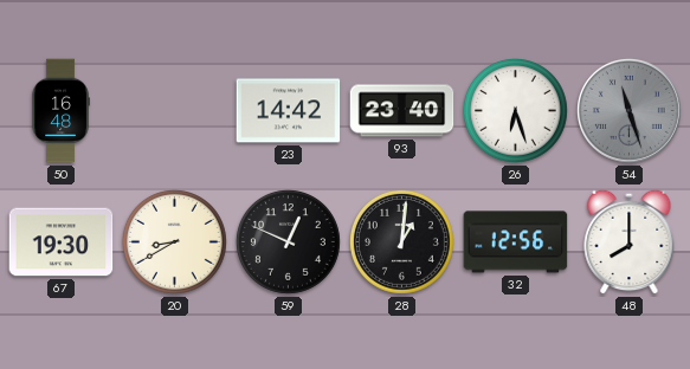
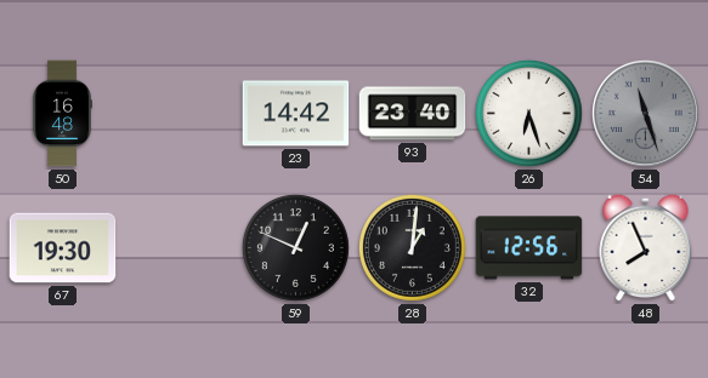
20: 8:40 -> none (174, 241)
48: 8:00 -> 7:56 (646, 247)
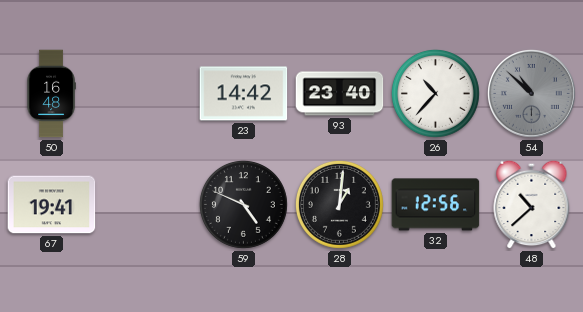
26: 6:27 -> 10:37 (435, 93)
54: 11:27 -> 10:52 (532, 94)
67: 19:30 -> 19:41 (52, 205)
59: 12:49 -> 4:49 (243, 204)
48: 7:56 -> 10:38 (532, 204)
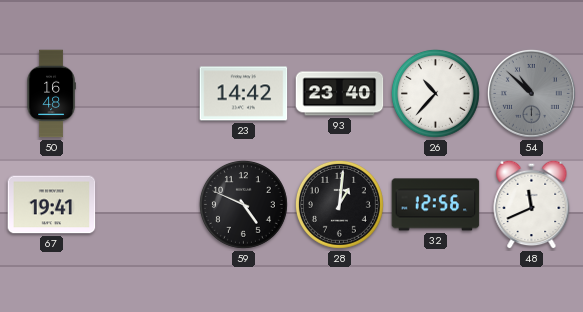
48: 10:38 -> 11:41 (532, 204)
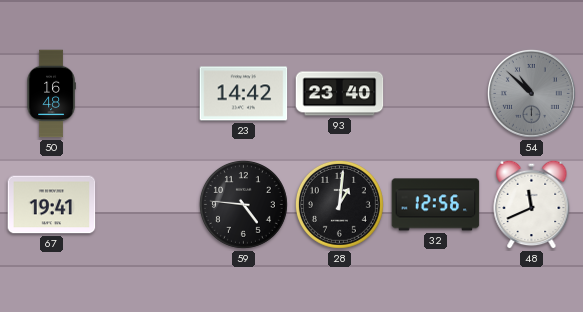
26: 10:37 -> none (435, 93)
59: 4:49 -> 4:46 (243, 204)
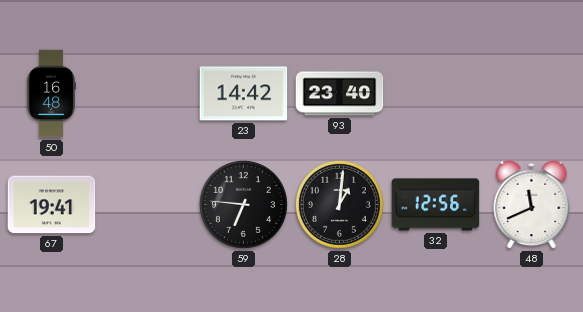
54: 10:52 -> none (532, 94)
59: 4:46 -> 6:46 (243, 204)
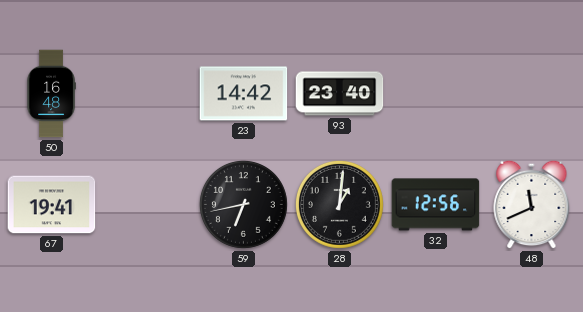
59: 6:46 -> 6:43 (243, 204)
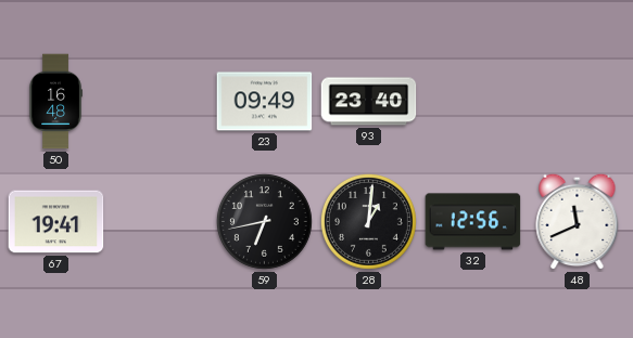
23: 14:42 -> 09:49 (265, 102)
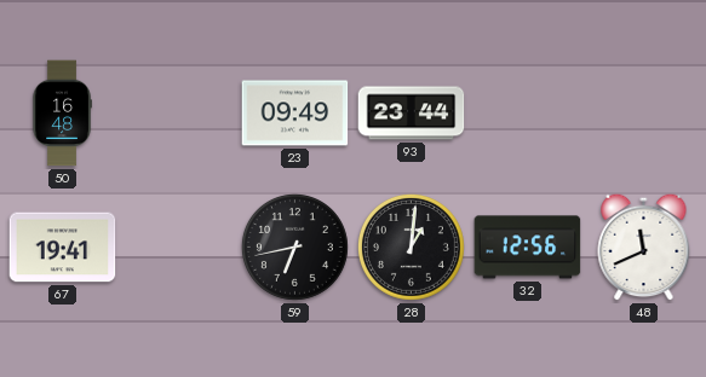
93: 23:40 -> 23:44 (412, 114)
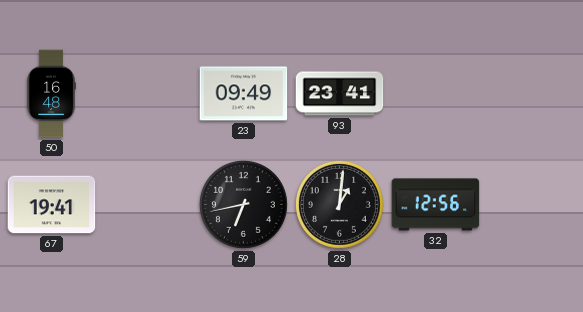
93: 23:44 -> 23:41 (340, 94)
48: 11:41 -> none (644, 246)
